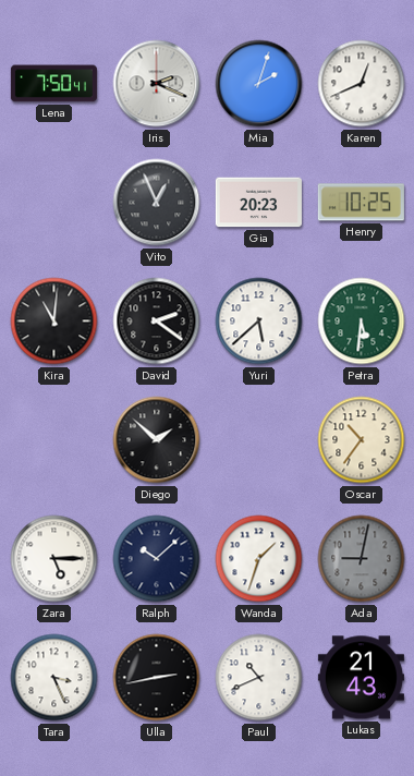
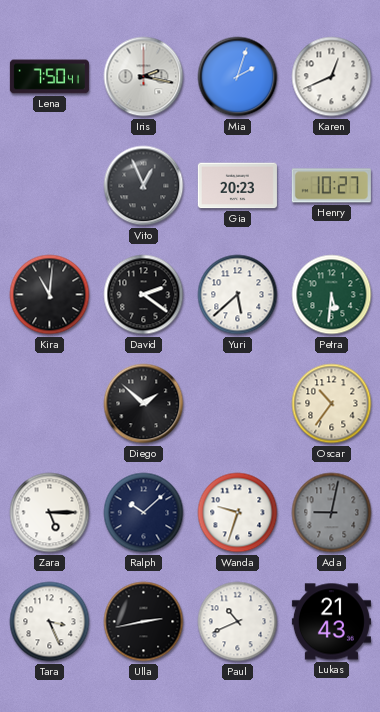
Iris: 2:19 -> 2:17 (144, 77)
Henry: 10:25 -> 10:27 (331, 186)
Wanda: 1:33 -> 9:33 (238, 513)
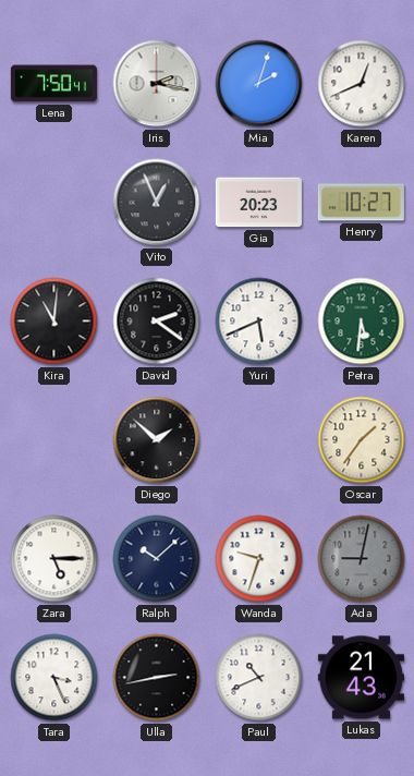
Yuri: 5:38 -> 5:41 (259, 322)
Oscar: 10:36 -> 1:36 (362, 440)
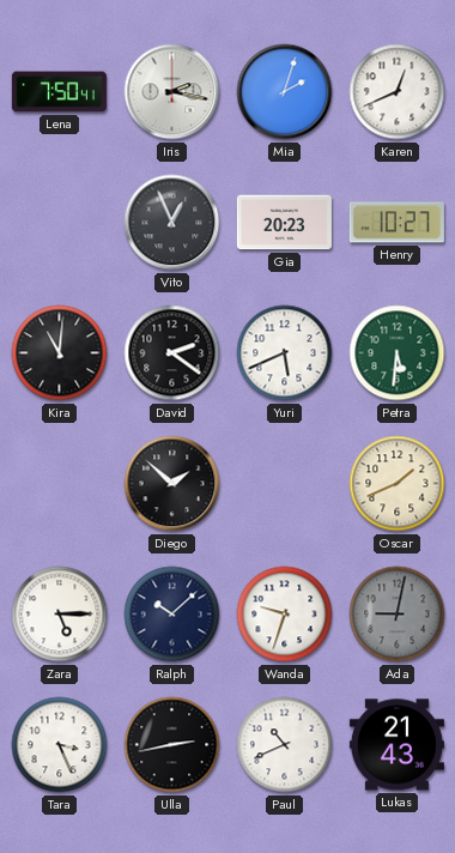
Oscar: 1:36 -> 1:41 (398, 484)
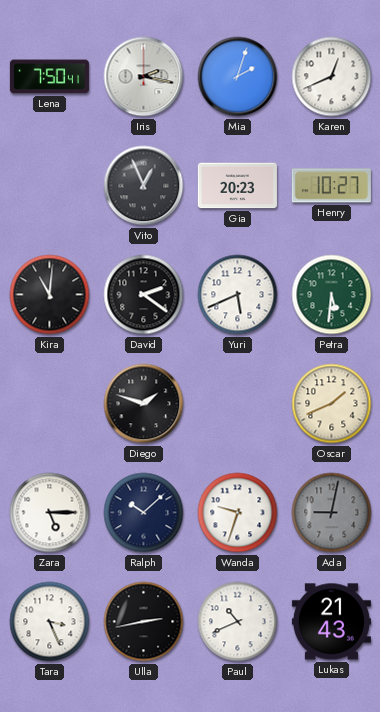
Diego: 1:52 -> 1:48 (144, 404)
